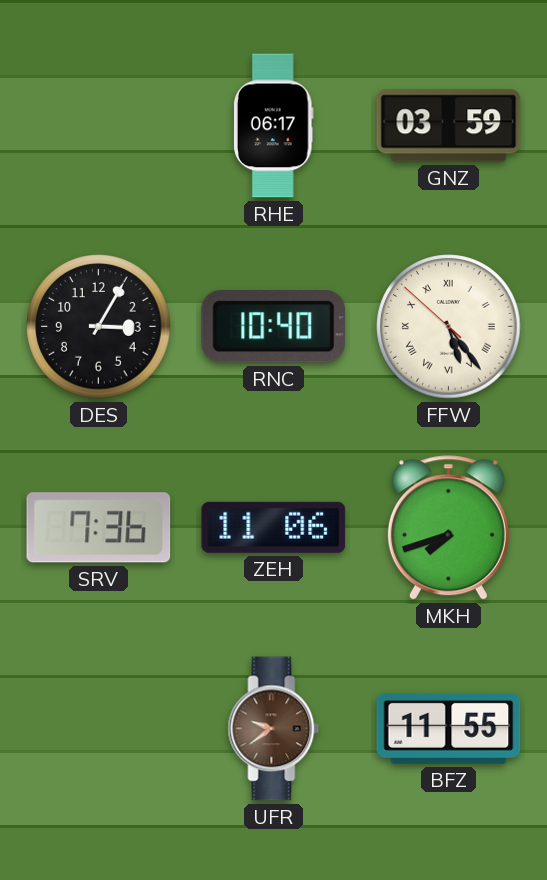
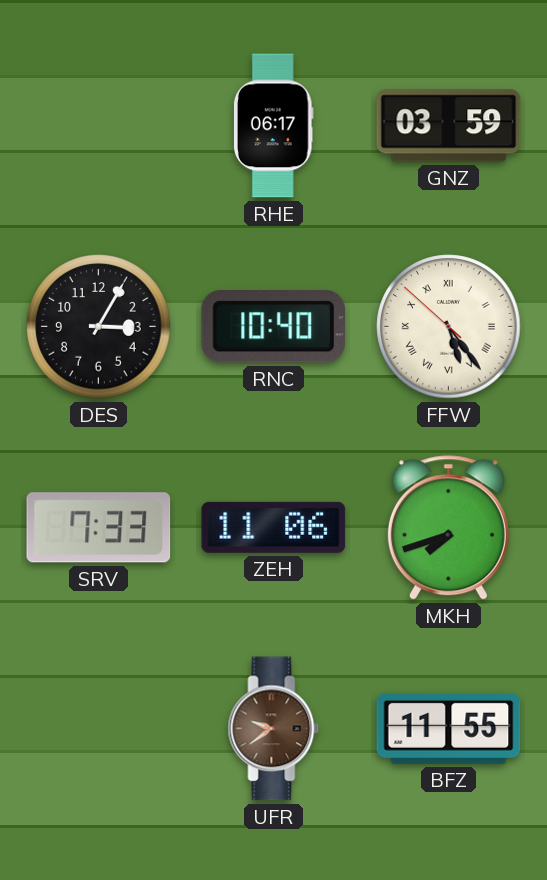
SRV: 7:36 -> 7:33 (99, 528)
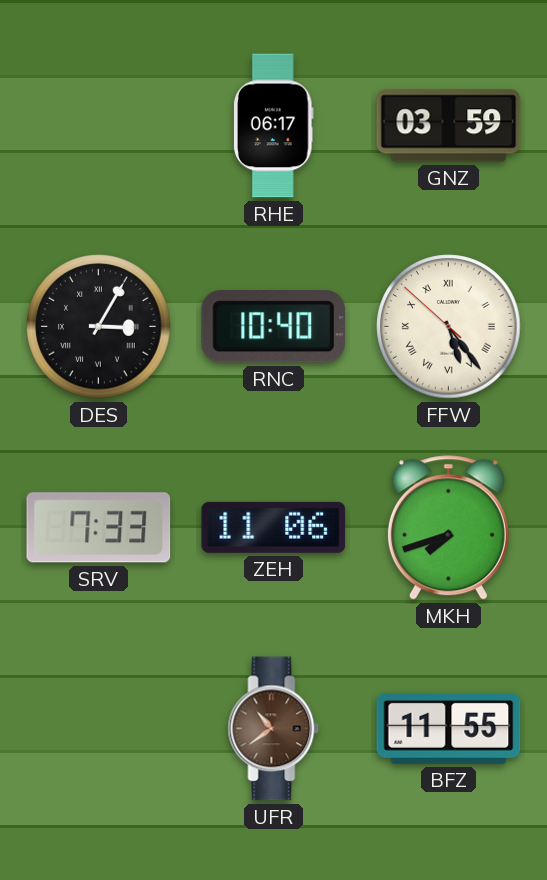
DES numerals: Arabic -> Roman (99, 327)
UFR: 9:39 -> 10:39 (274, 729)
